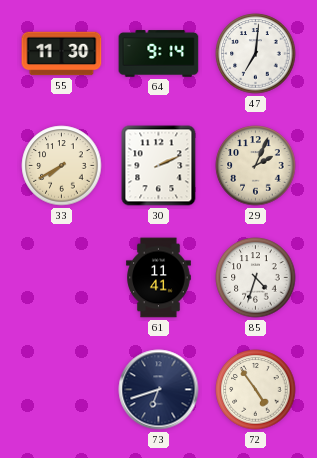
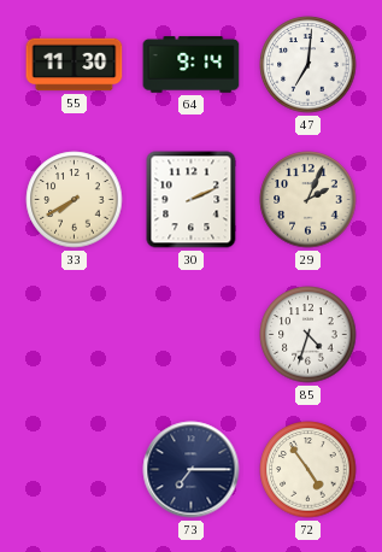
61: 11:41 -> none (159, 278)
73: 6:42 -> 7:15 (192, 470)
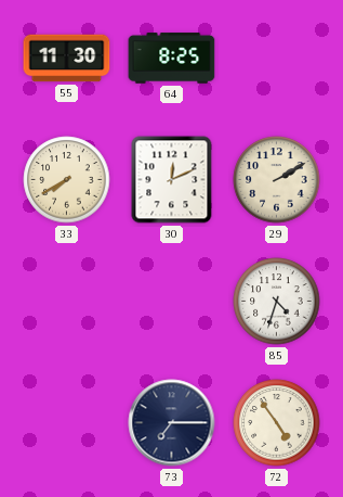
64: 9:14 -> 8:25 (172, 59)
47: 7:01 -> none (308, 65)
30: 2:11 -> 12:11 (172, 180)
29: 2:04 -> 2:10 (277, 180)
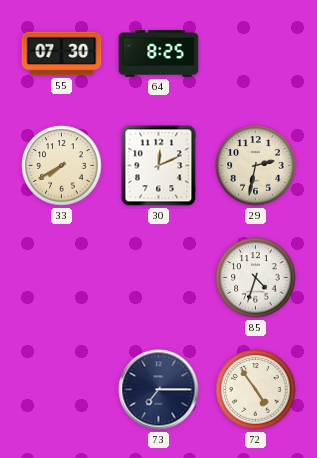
55: 11:30 -> 07:30 (62, 54)
29: 2:10 -> 2:32 (256, 166)
